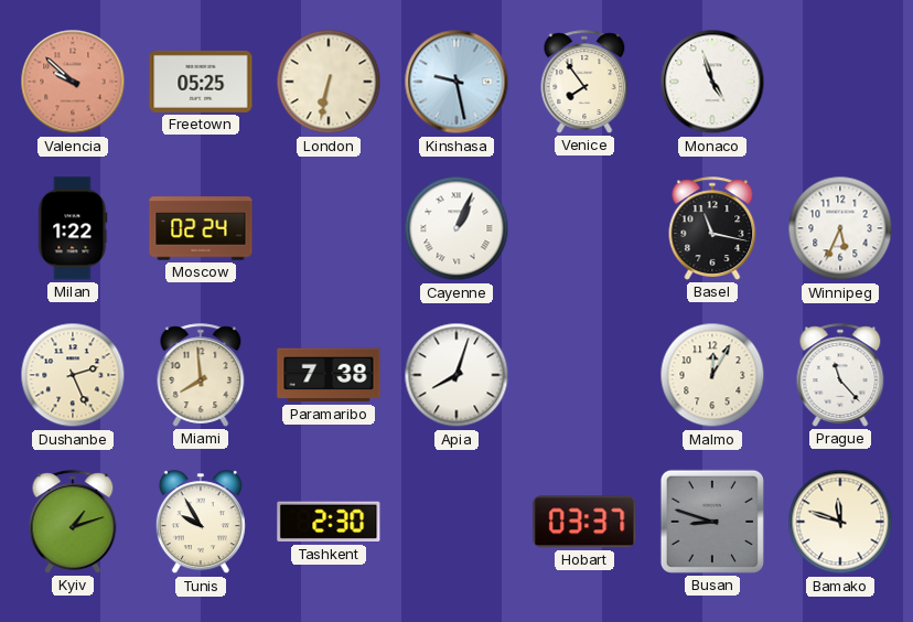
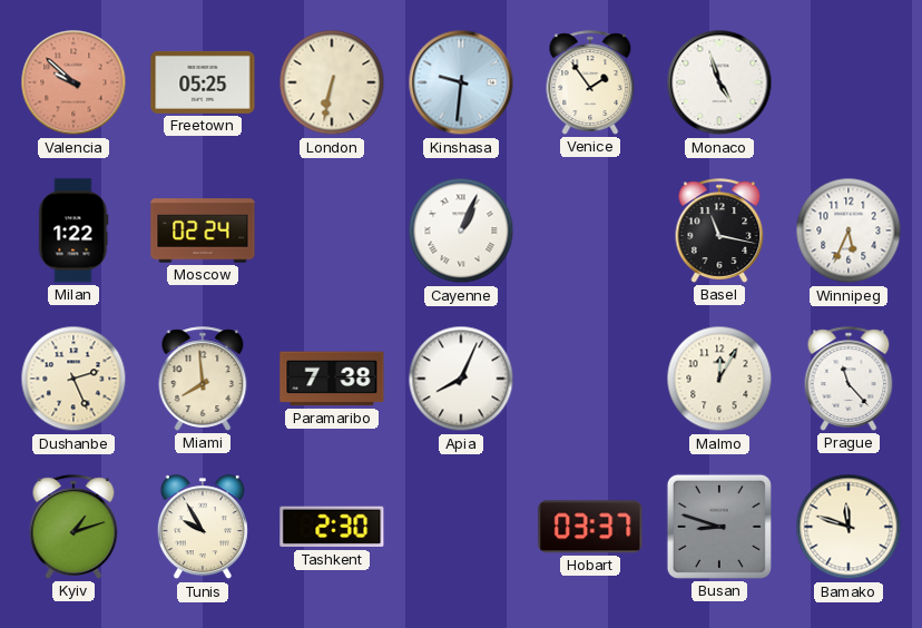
Kinshasa: 9:28 -> 9:31 (461, 82)
Venice: 7:54 -> 1:54 (590, 82)
Apia: 8:03 -> 8:04 (461, 379)
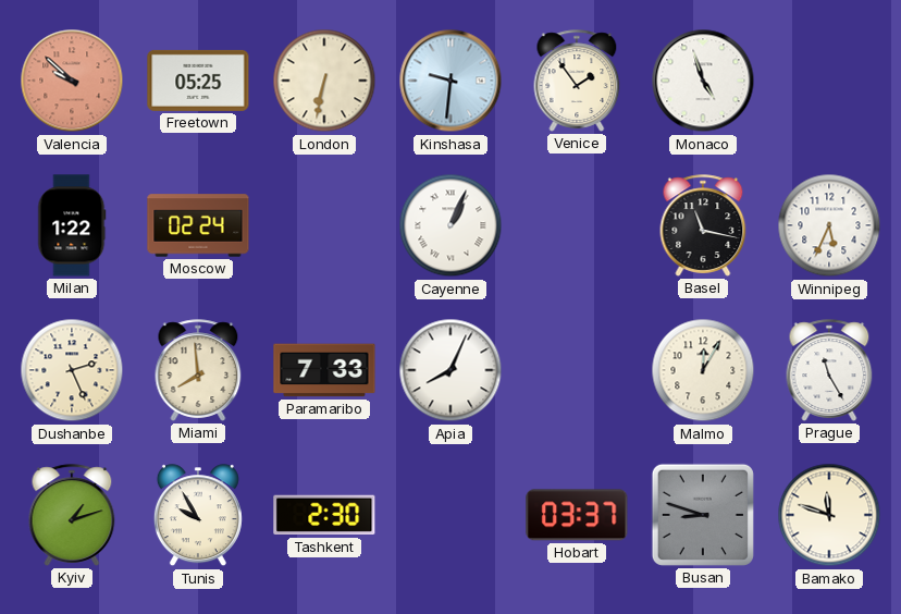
Paramaribo: 7:38 -> 7:33 (324, 370)
Prague: 11:23 -> 11:25 (829, 370)
